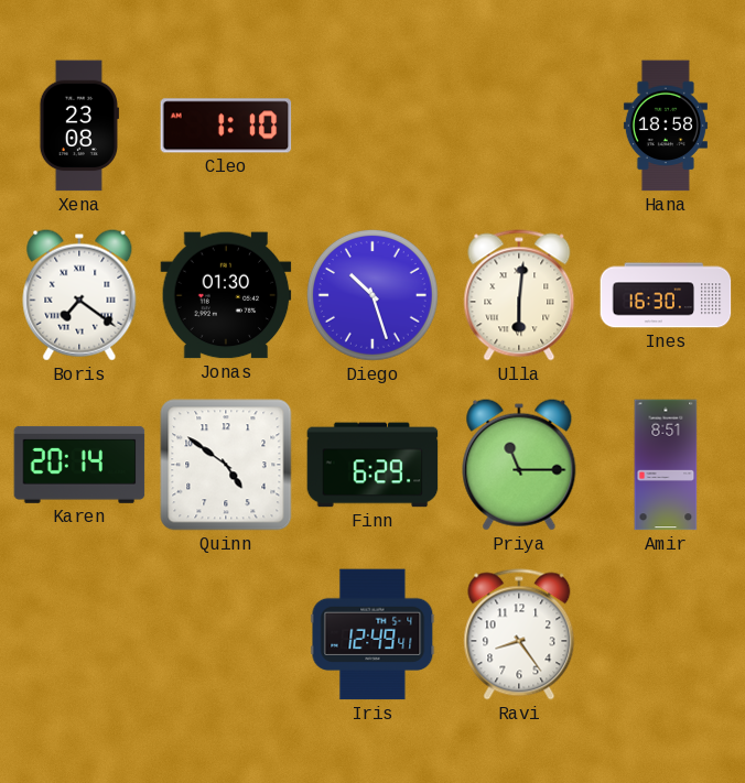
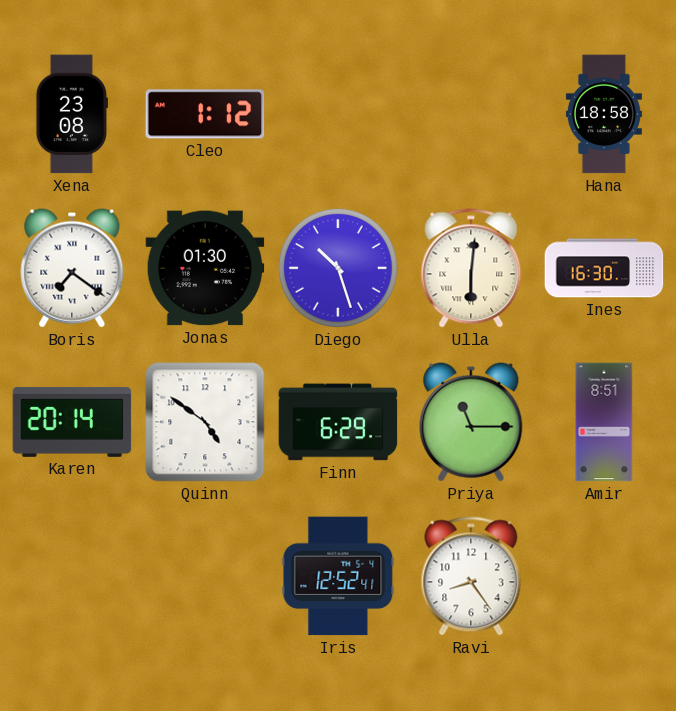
Cleo: 1:10 -> 1:12 (205, 114)
Iris: 12:49 -> 12:52 (338, 576)
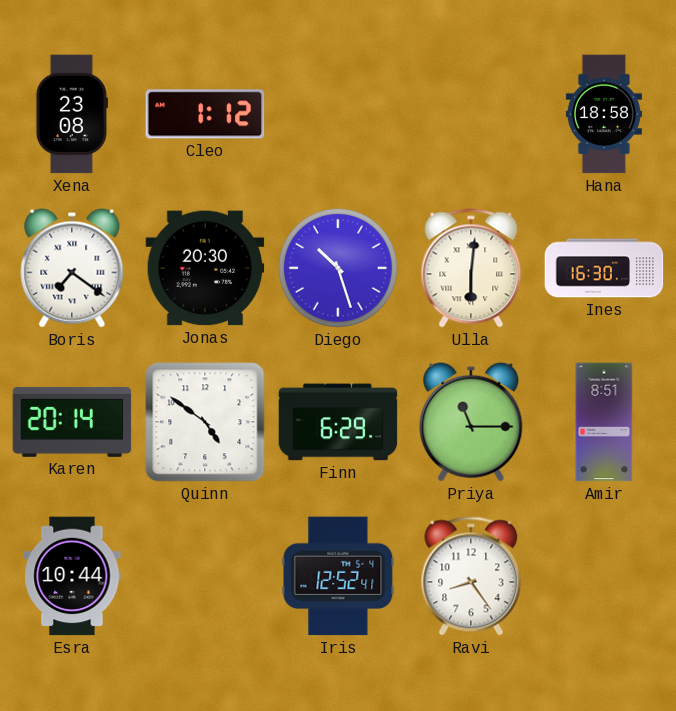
Jonas: 01:30 -> 20:30 (205, 268)
Esra: none -> 10:44 (72, 576)
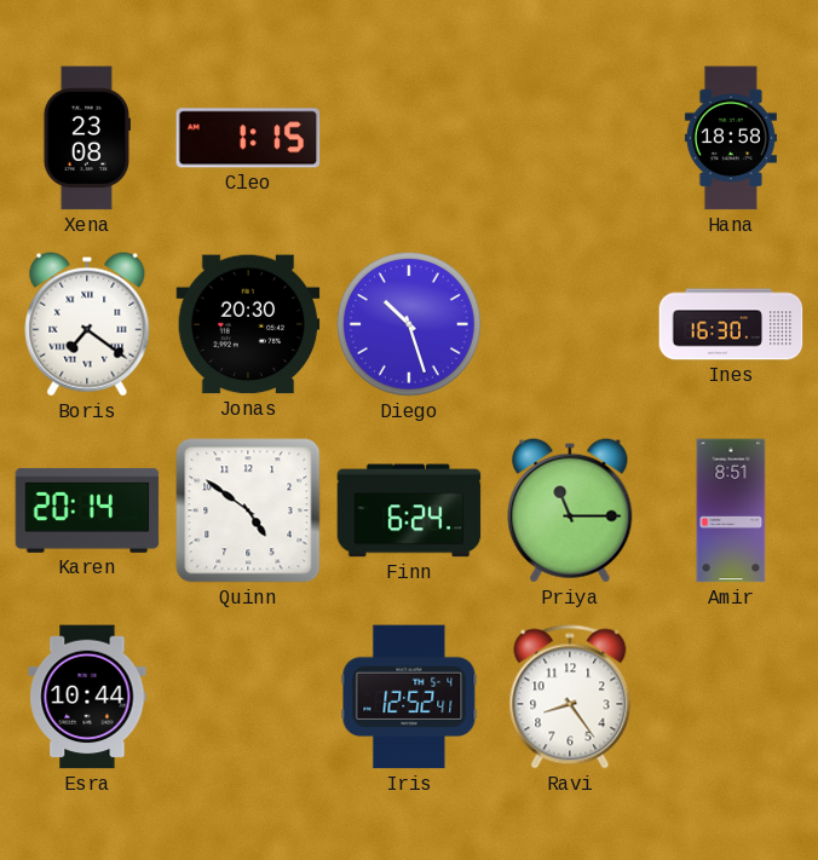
Cleo: 1:12 -> 1:15 (248, 138)
Ulla: 6:01 -> none (471, 268)
Finn: 6:29 -> 6:24 (409, 510)
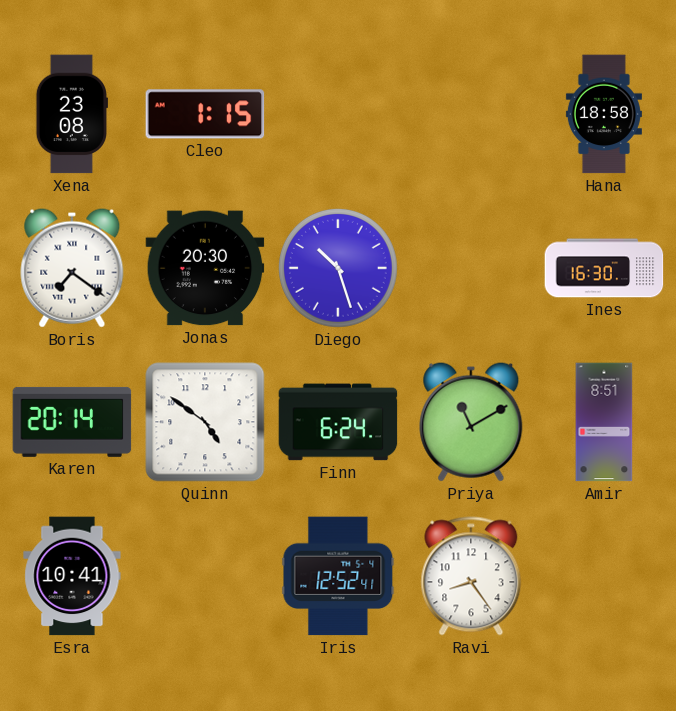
Priya: 11:15 -> 11:10 (471, 422)
Esra: 10:44 -> 10:41 (72, 576)
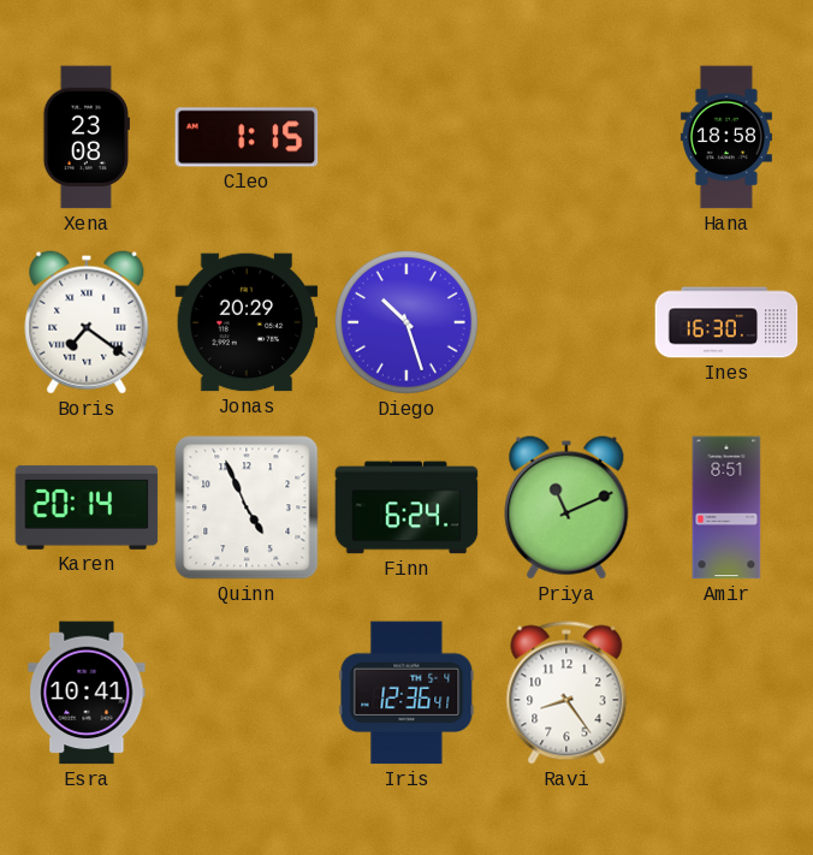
Jonas: 20:30 -> 20:29 (247, 322)
Quinn: 4:51 -> 4:56 (247, 507)
Priya: 11:10 -> 11:11 (566, 507)
Iris: 12:52 -> 12:36 (406, 693)
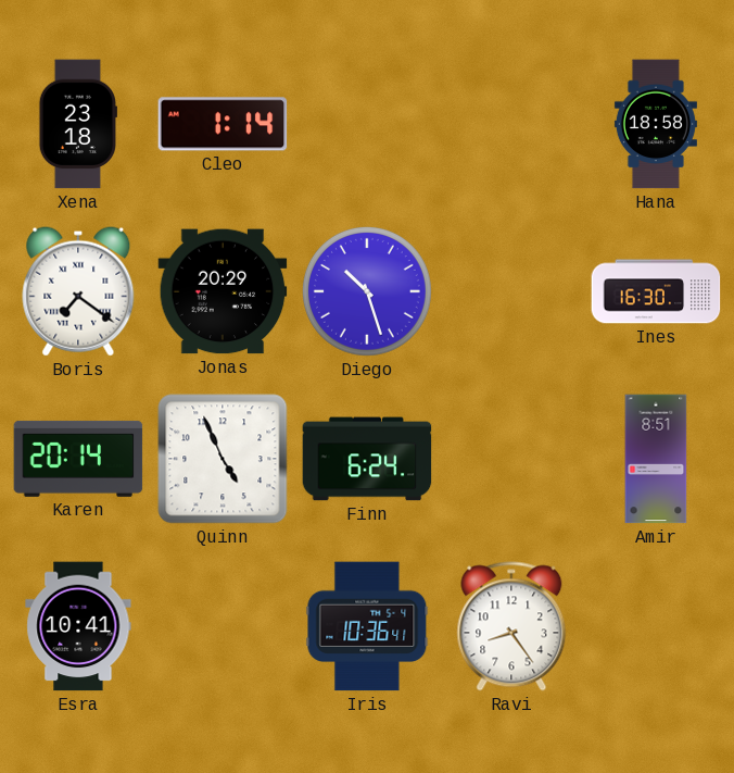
Xena: 23:08 -> 23:18 (78, 124)
Cleo: 1:15 -> 1:14 (223, 124)
Priya: 11:11 -> none (566, 507)
Iris: 12:36 -> 10:36 (367, 626)
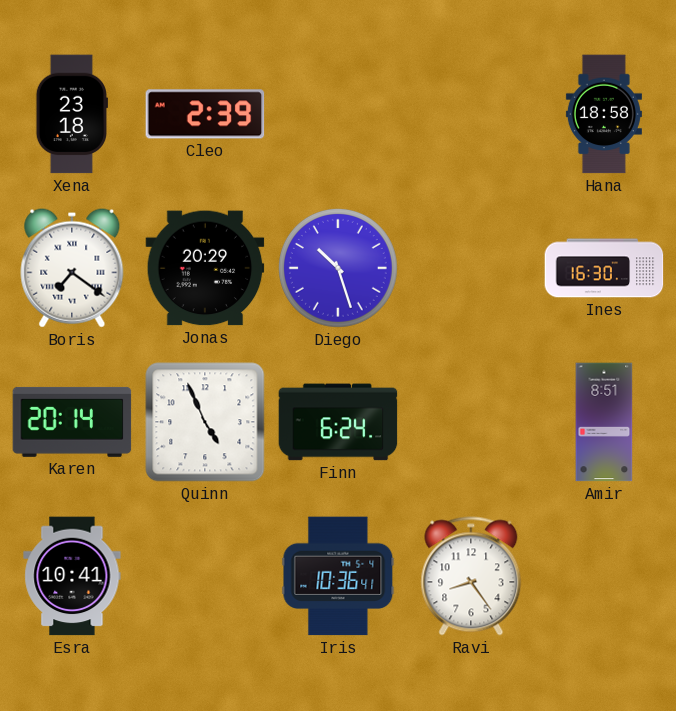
Cleo: 1:14 -> 2:39 (205, 114)
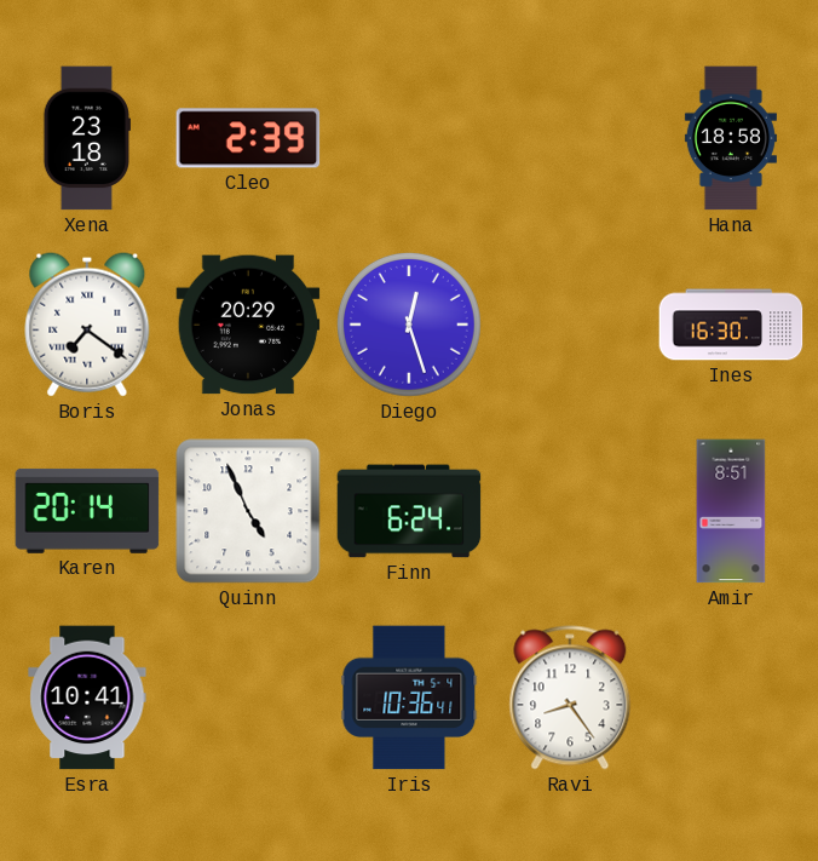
Diego: 10:27 -> 12:27 (409, 325)
